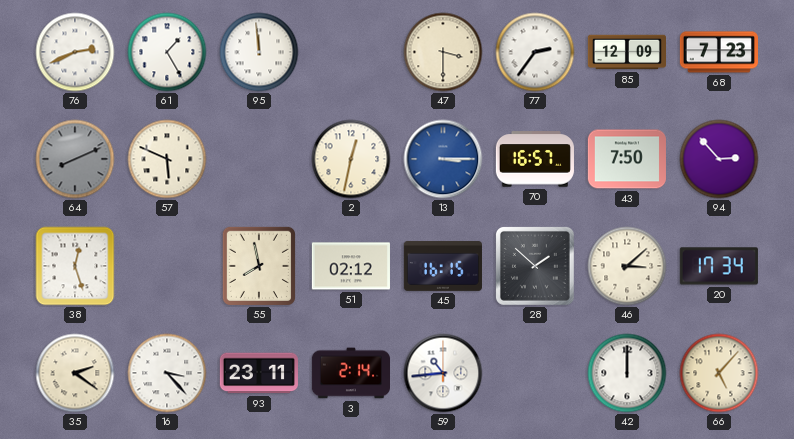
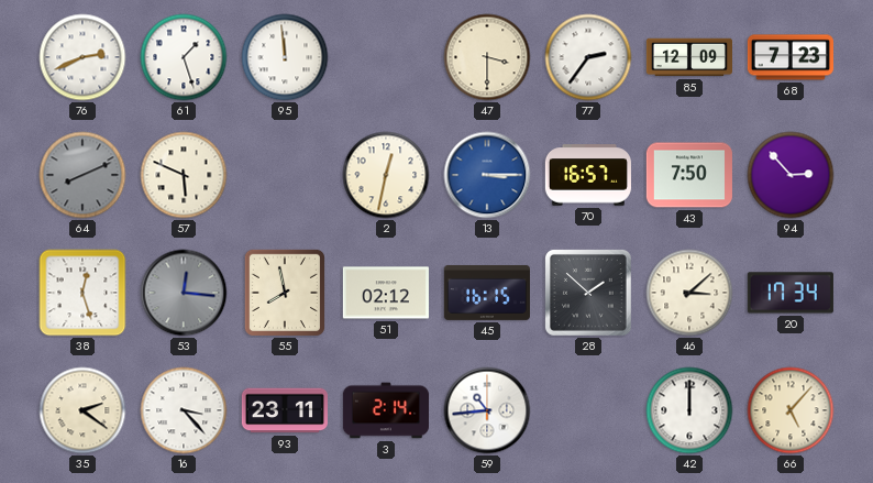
61: 1:25 -> 1:27 (184, 57)
53: none -> 12:16 (184, 293)
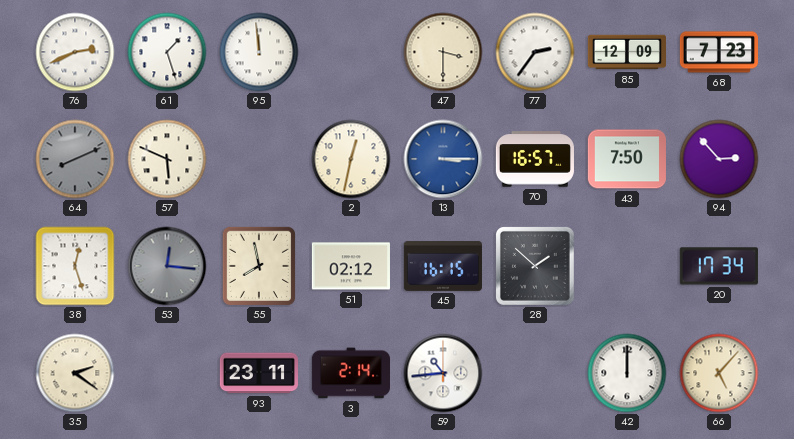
46: 3:08 -> none (689, 293)
16: 3:23 -> none (184, 410)
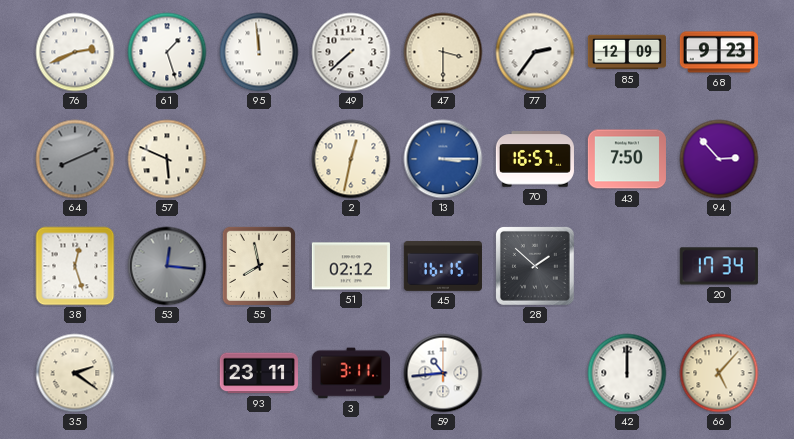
49: none -> 7:38 (351, 52)
68: 7:23 -> 9:23 (718, 52)
3: 2:14 -> 3:11 (350, 373)
